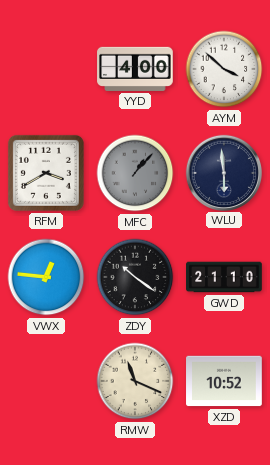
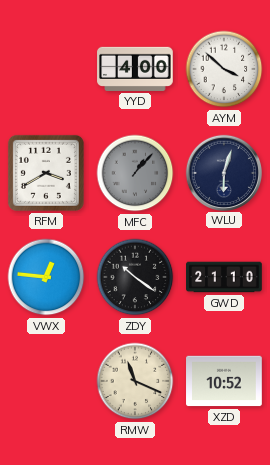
WLU: 5:59 -> 6:03 (223, 172)
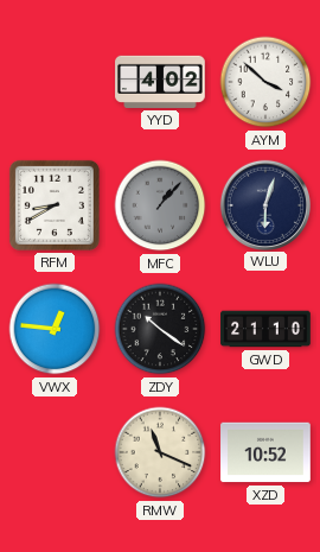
YYD: 4:00 -> 4:02 (160, 82)
RFM: 3:40 -> 8:40 (55, 205)
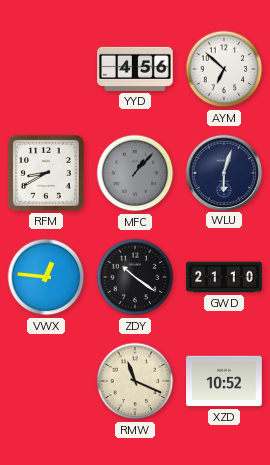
YYD: 4:02 -> 4:56 (135, 69)
AYM: 3:52 -> 6:52 (224, 69)
